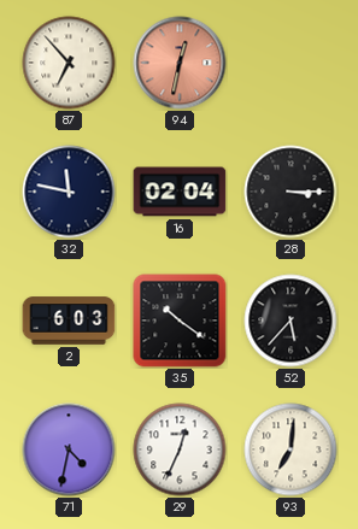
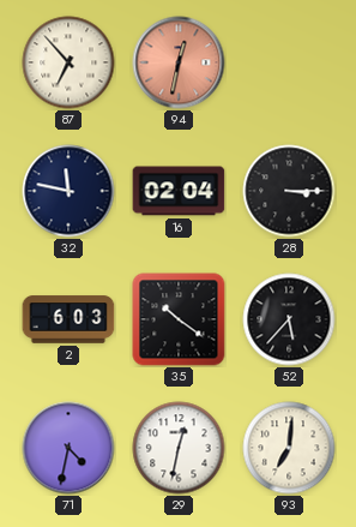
29: 12:34 -> 12:32 (179, 448)
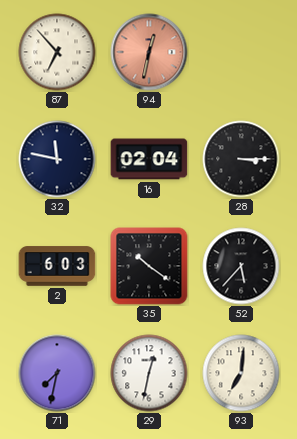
71: 4:32 -> 7:32 (57, 373)
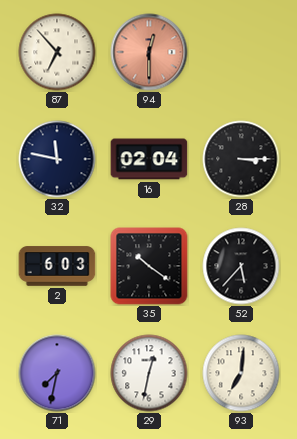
94: 12:32 -> 12:30 (149, 52)
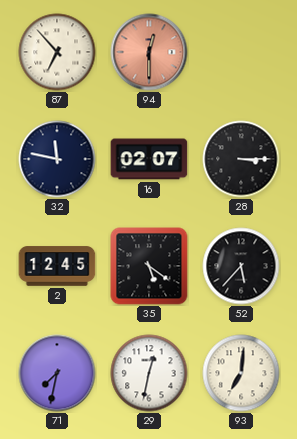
16: 02:04 -> 02:07 (149, 159)
2: 6:03 -> 12:45 (57, 266)
35: 10:21 -> 5:21 (149, 266)
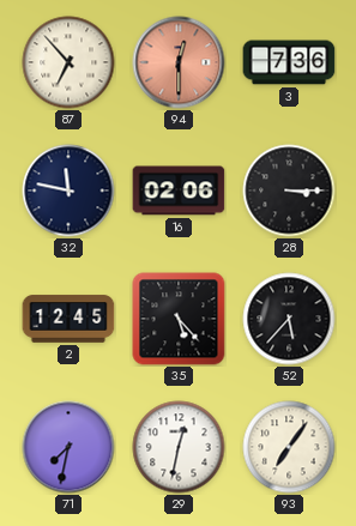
3: none -> 7:36 (289, 62)
16: 02:07 -> 02:06 (179, 191)
35: 5:21 -> 5:23 (179, 319)
93: 7:01 -> 7:06 (289, 447)
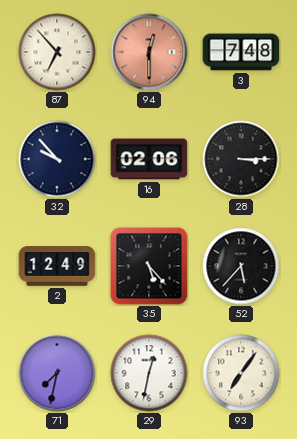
3: 7:36 -> 7:48 (241, 52)
32: 11:47 -> 9:53 (57, 159)
2: 12:45 -> 12:49 (57, 266)
